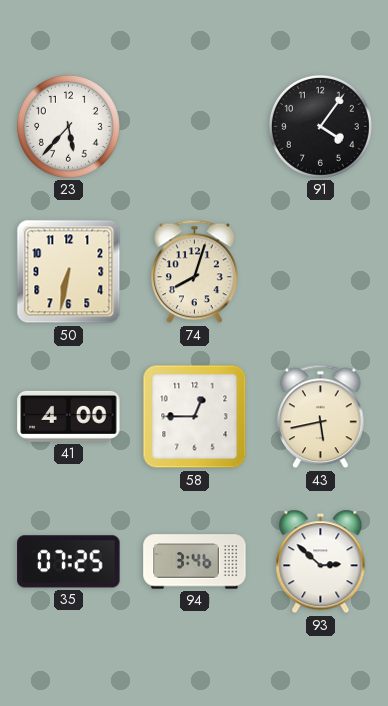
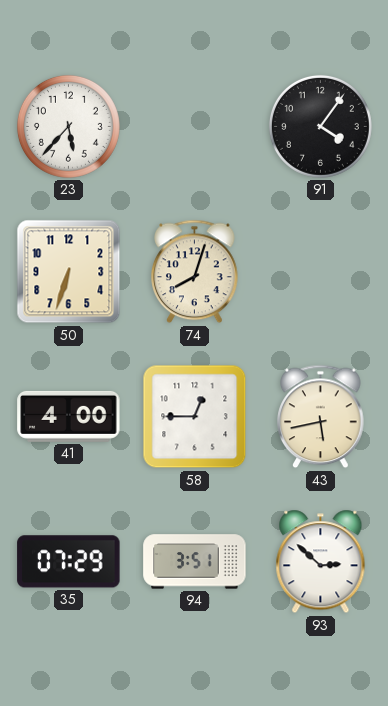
50: 6:32 -> 6:33 (69, 272)
35: 07:25 -> 07:29 (69, 562)
94: 3:46 -> 3:51 (195, 562)
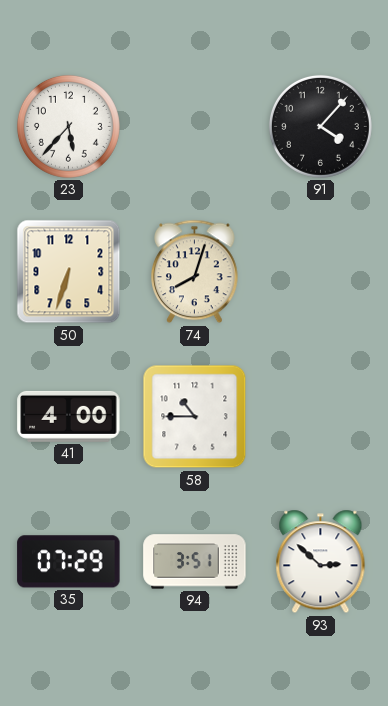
91: 4:06 -> 4:07 (320, 126)
58: 12:45 -> 10:45 (195, 417)
43: 5:43 -> none (321, 417)
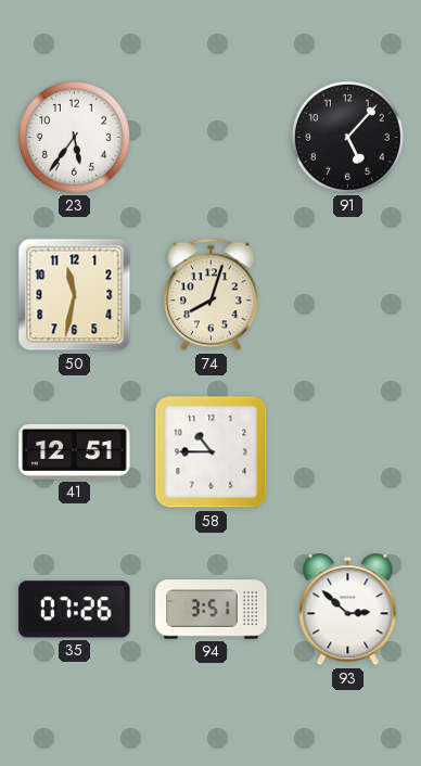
23: 5:37 -> 5:36 (74, 137)
91: 4:07 -> 5:07 (347, 137)
50: 6:33 -> 11:32 (75, 295)
41: 4:00 -> 12:51 (75, 451)
35: 07:29 -> 07:26 (75, 610)
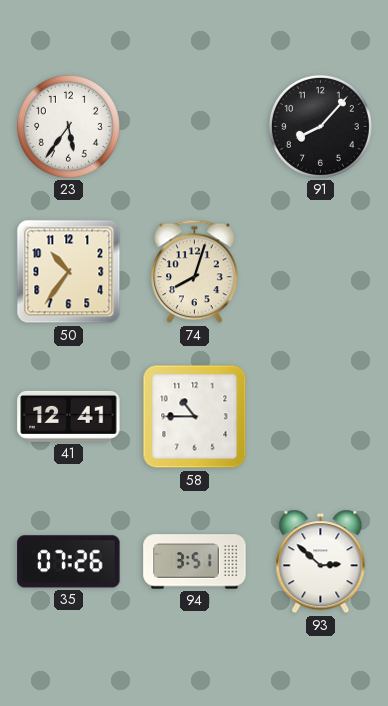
91: 5:07 -> 8:07 (320, 126)
50: 11:32 -> 10:36 (69, 272)
41: 12:51 -> 12:41 (69, 416)
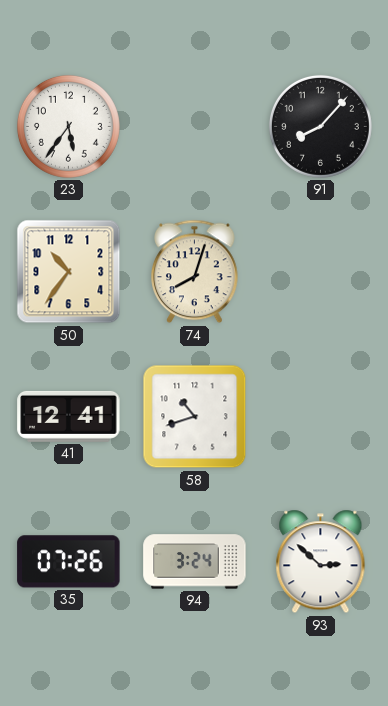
58: 10:45 -> 10:42 (195, 417)
94: 3:51 -> 3:24 (195, 562)
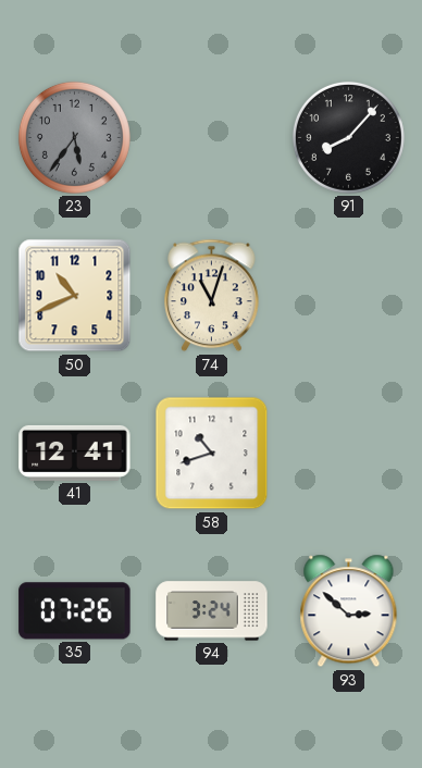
23 dial: white -> grey (74, 137)
50: 10:36 -> 10:41 (75, 296)
74: 8:03 -> 11:03 (212, 296)
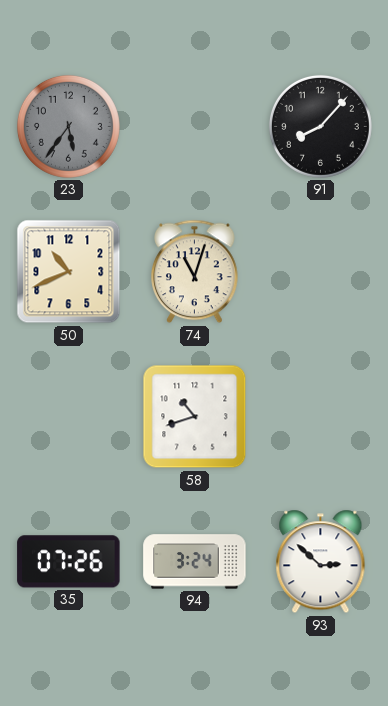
41: 12:41 -> none (75, 453)
